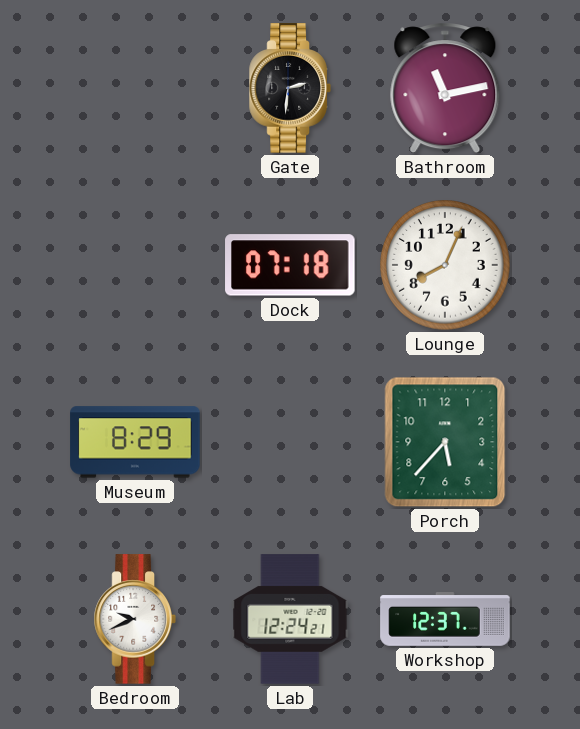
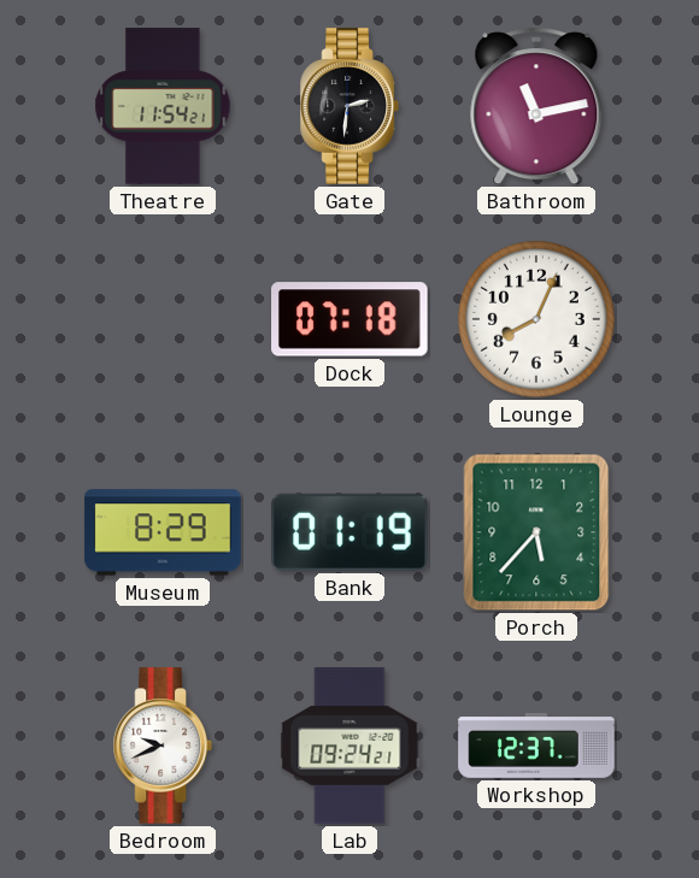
Theatre: none -> 11:54 (163, 106)
Bank: none -> 01:19 (349, 532)
Lab: 12:24 -> 09:24 (349, 746)
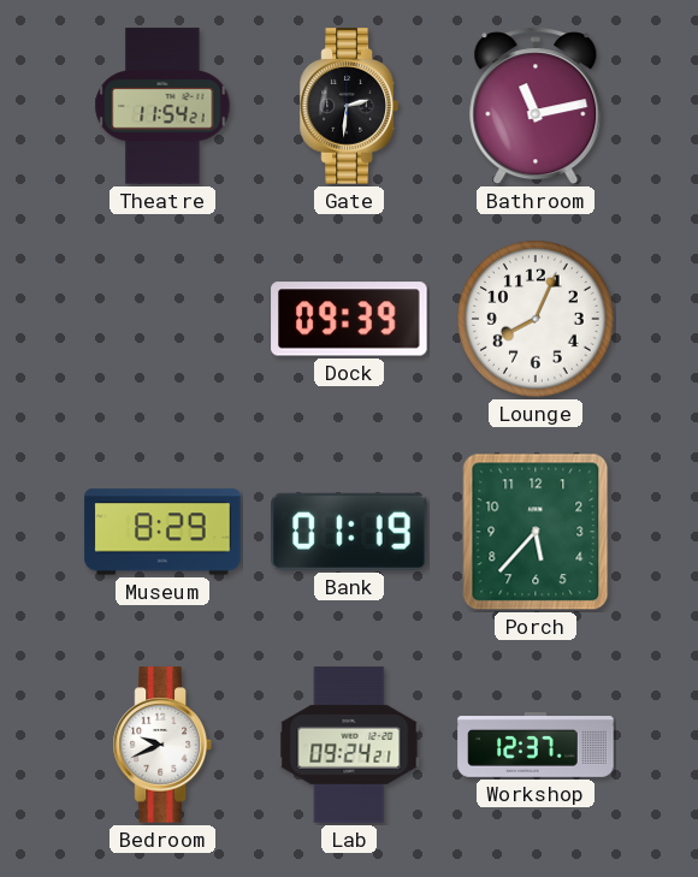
Dock: 07:18 -> 09:39 (349, 319)
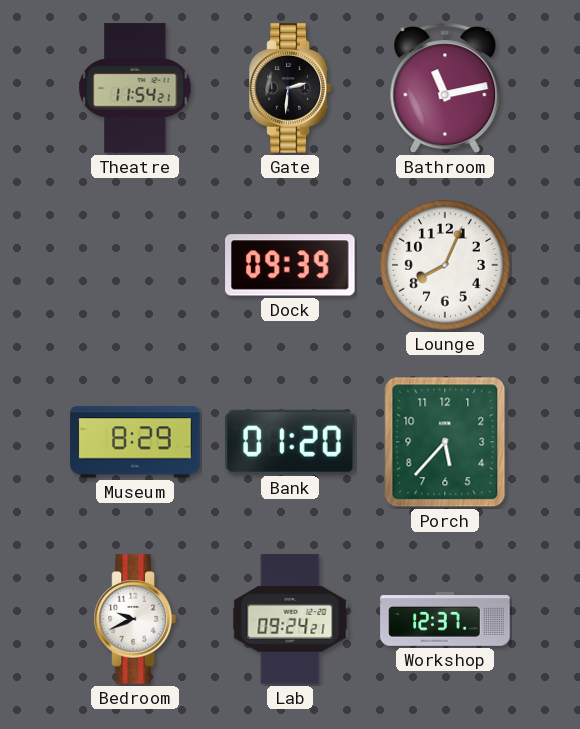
Bank: 01:19 -> 01:20 (290, 442)
